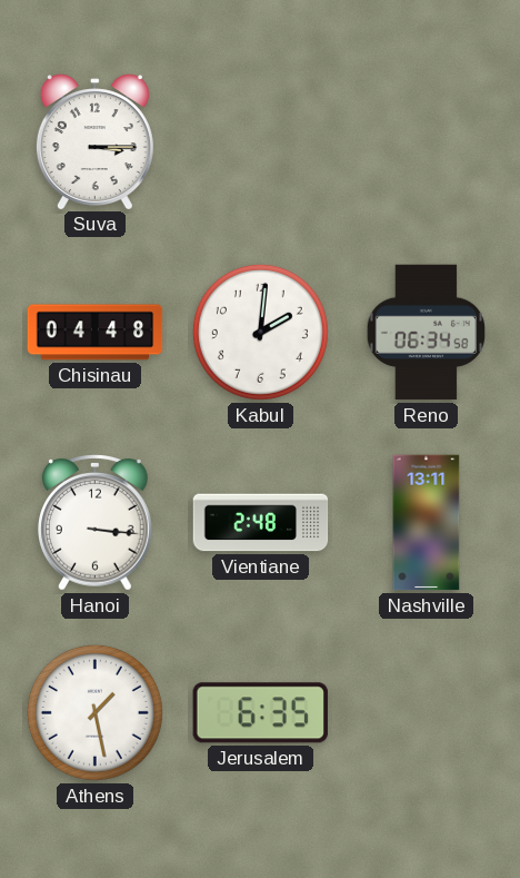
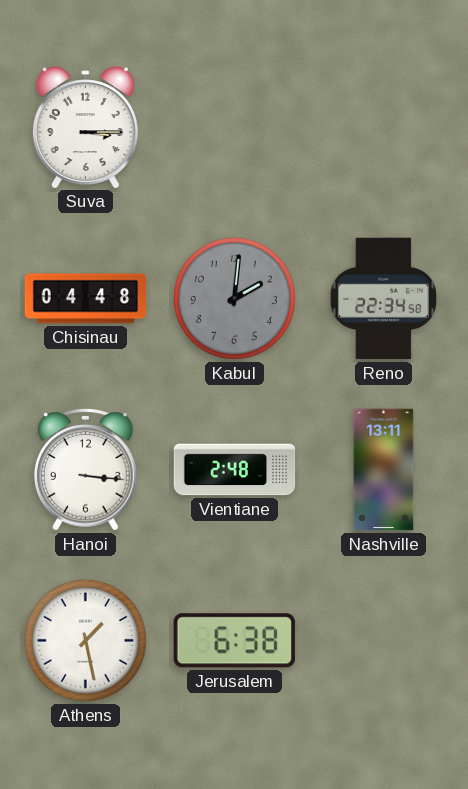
Kabul dial: white -> grey (234, 298)
Reno: 06:34 -> 22:34 (384, 299)
Jerusalem: 6:35 -> 6:38 (234, 641)
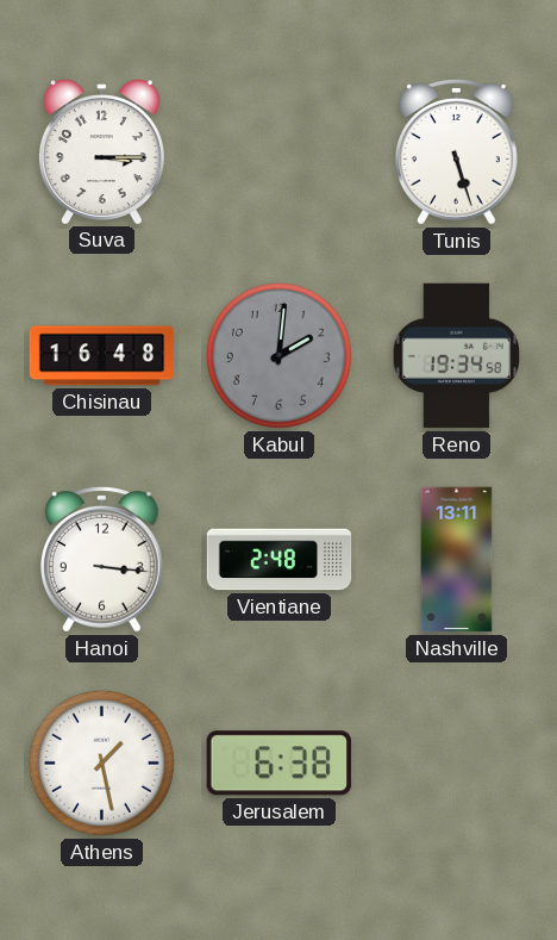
Tunis: none -> 5:27 (457, 152)
Chisinau: 04:48 -> 16:48 (102, 356)
Reno: 22:34 -> 19:34 (457, 356)
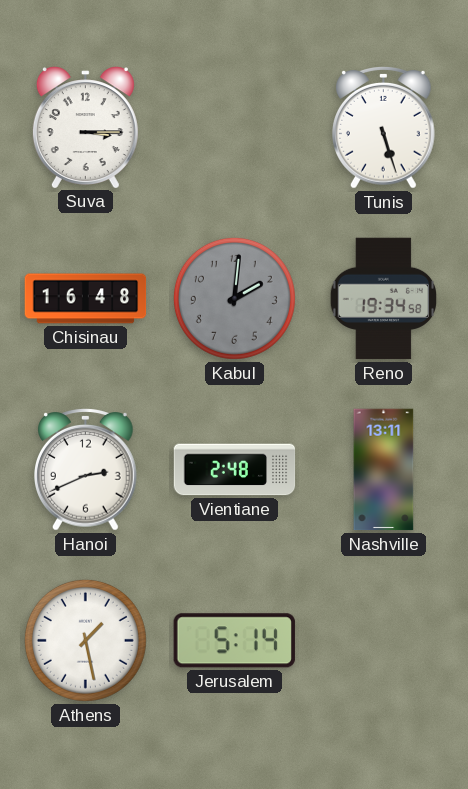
Hanoi: 3:16 -> 2:41 (86, 470)
Jerusalem: 6:38 -> 5:14 (234, 641)
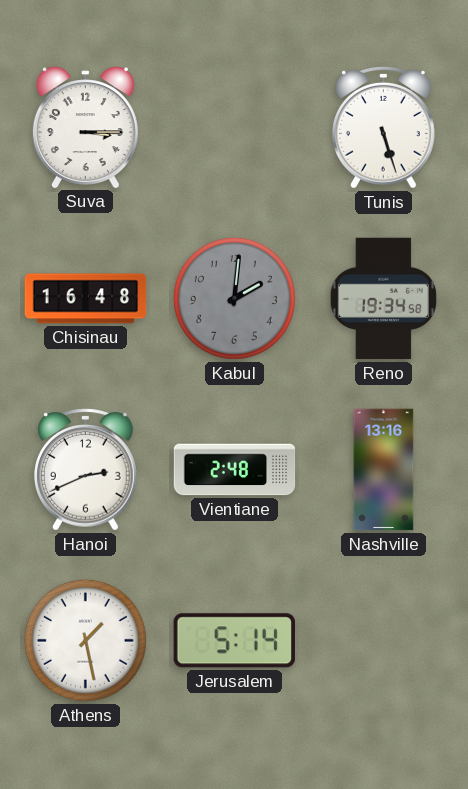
Nashville: 13:11 -> 13:16 (384, 470)
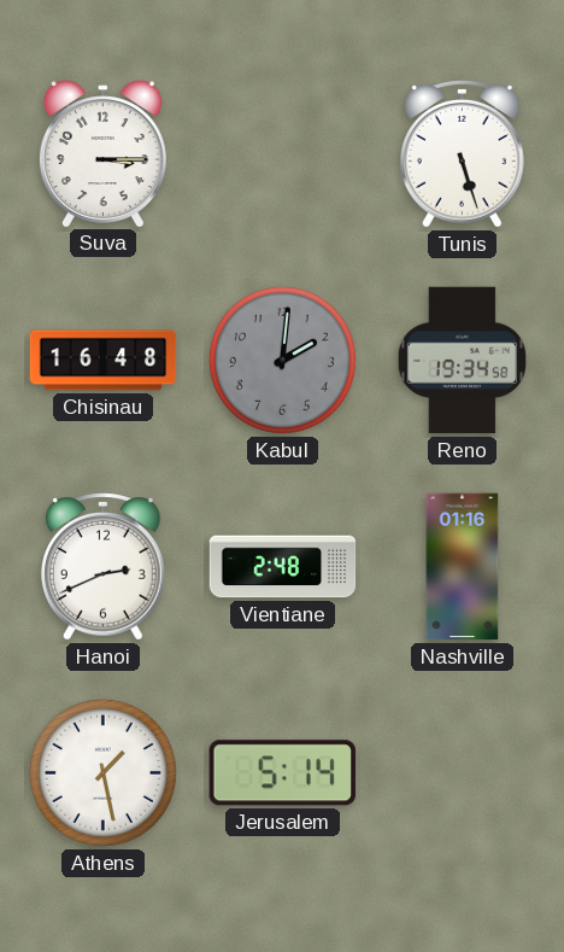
Nashville: 13:16 -> 01:16 (463, 567)
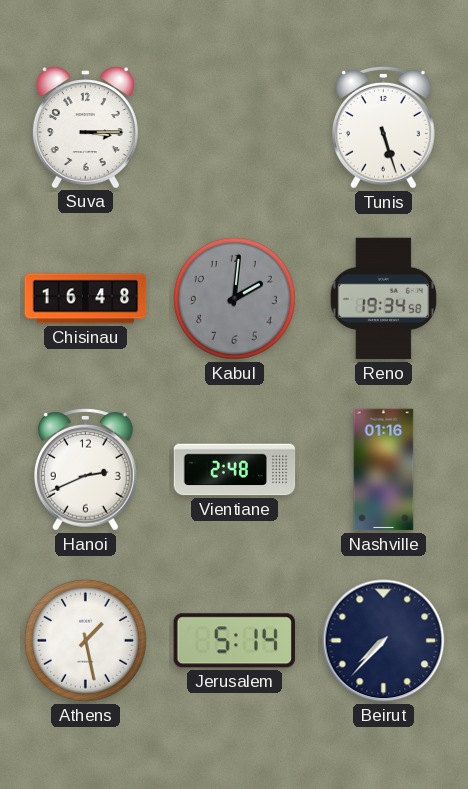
Beirut: none -> 7:37 (384, 641)
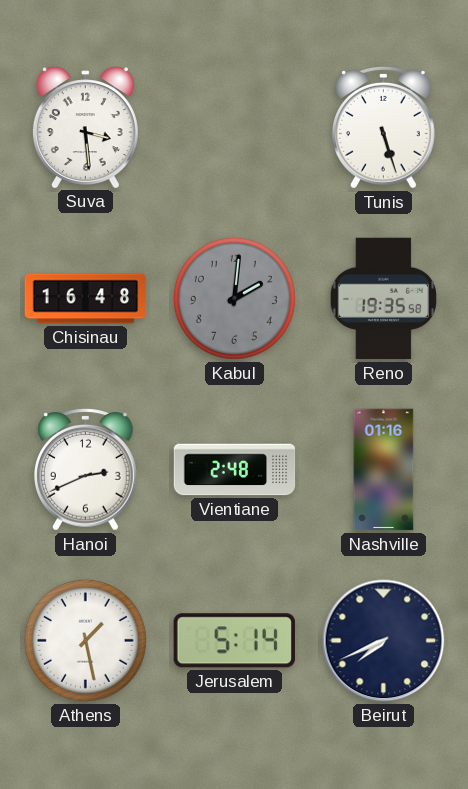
Suva: 3:15 -> 3:29 (85, 127)
Reno: 19:34 -> 19:35 (384, 299)
Beirut: 7:37 -> 7:41 (384, 641)
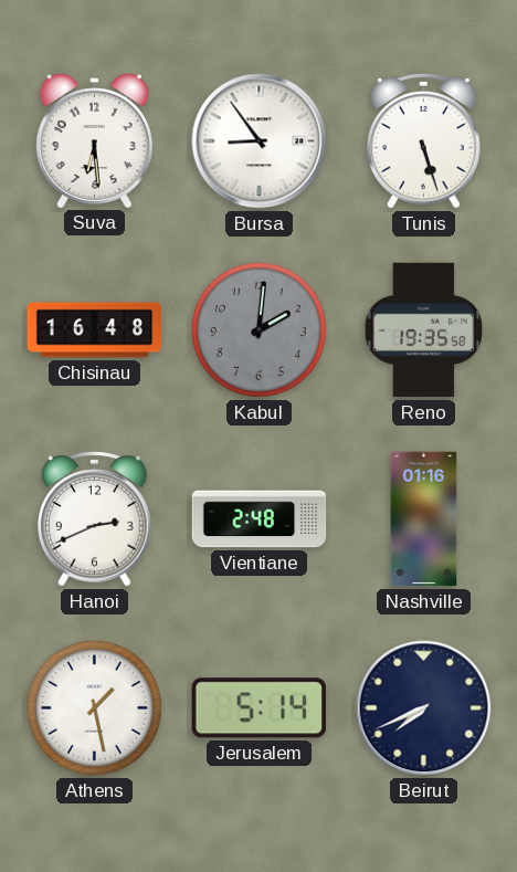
Suva: 3:29 -> 6:29 (94, 140)
Bursa: none -> 8:54 (260, 141)
